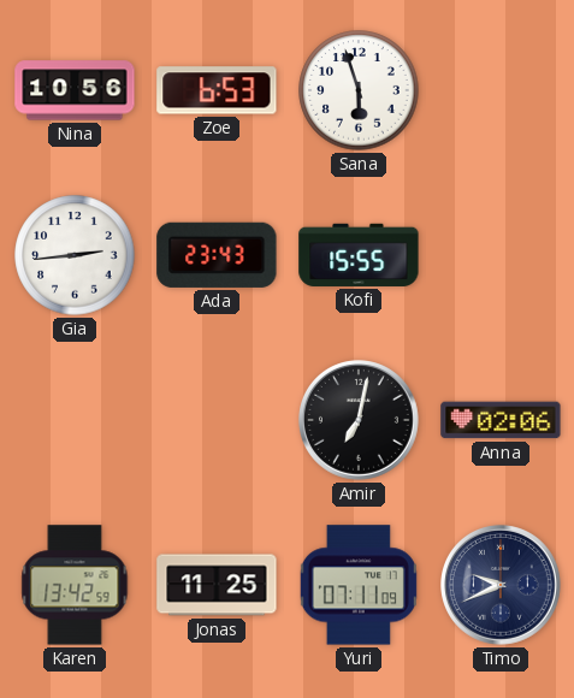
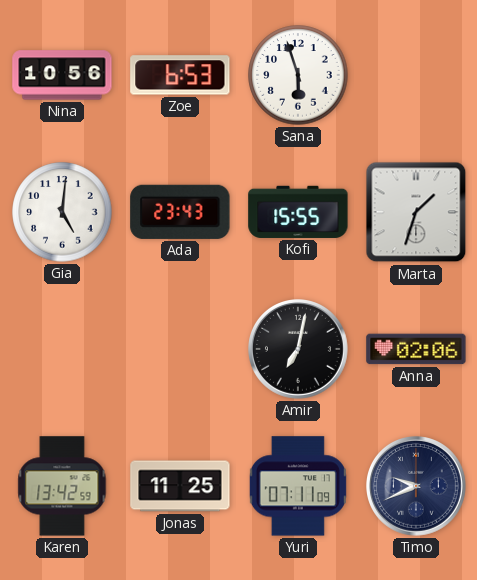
Gia: 2:44 -> 5:01 (62, 212)
Marta: none -> 1:33 (416, 212)
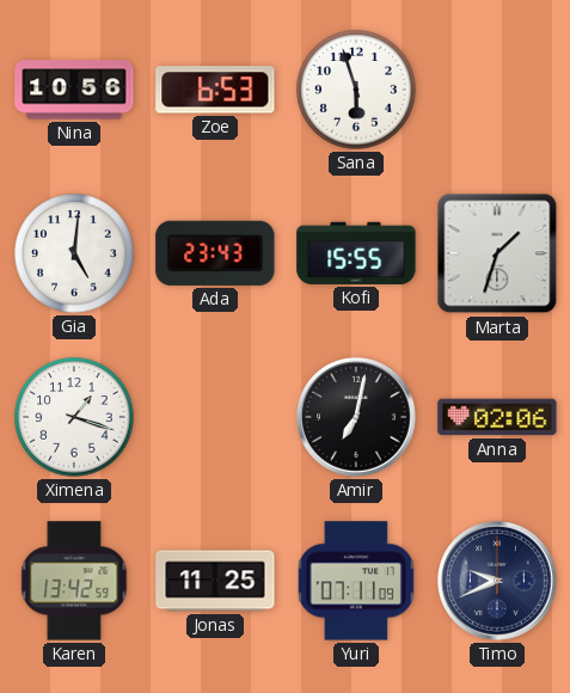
Ximena: none -> 1:18 (74, 417)
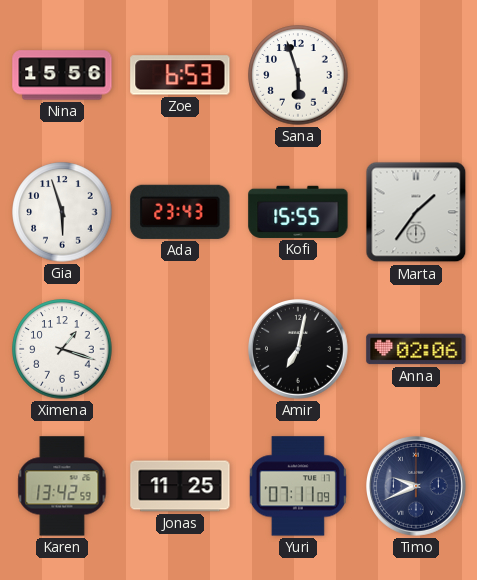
Nina: 10:56 -> 15:56 (62, 75)
Gia: 5:01 -> 5:57 (62, 212)
Marta: 1:33 -> 1:36 (416, 212)
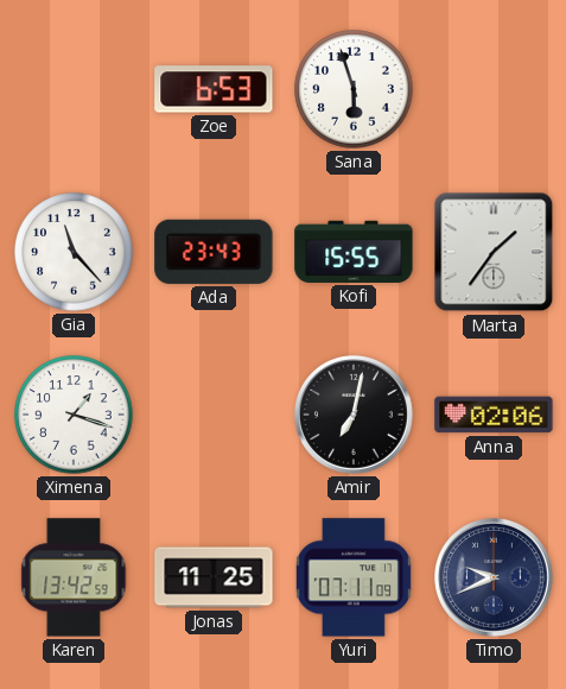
Nina: 15:56 -> none (62, 75)
Gia: 5:57 -> 11:23 (74, 252)
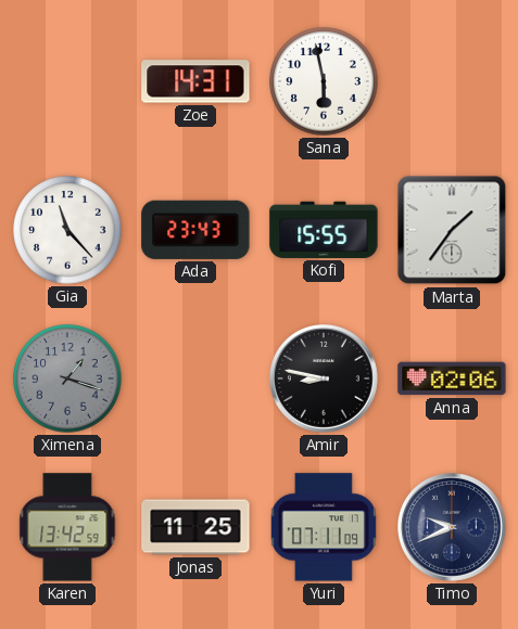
Zoe: 6:53 -> 14:31 (195, 81)
Sana: 5:57 -> 5:58 (324, 81)
Ximena dial: white -> grey (67, 378)
Amir: 7:02 -> 8:47 (325, 380)
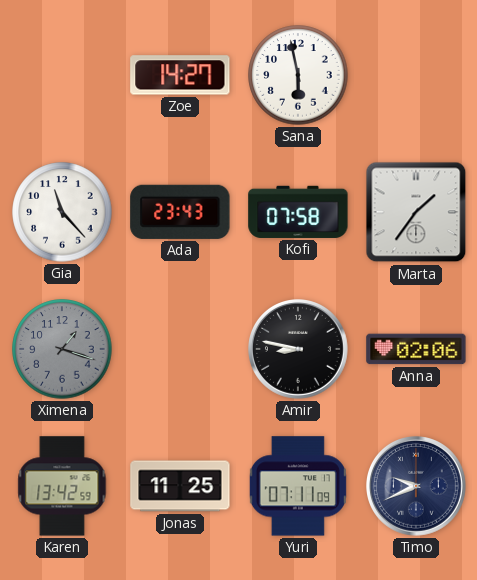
Zoe: 14:31 -> 14:27 (180, 75)
Kofi: 15:55 -> 07:58 (298, 212)
